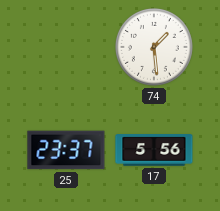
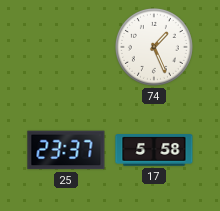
74: 1:29 -> 1:26 (154, 47)
17: 5:56 -> 5:58 (154, 150)
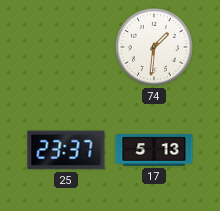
74: 1:26 -> 1:31 (154, 47)
17: 5:58 -> 5:13 (154, 150)
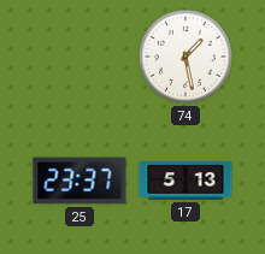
74: 1:31 -> 1:28 (185, 57)
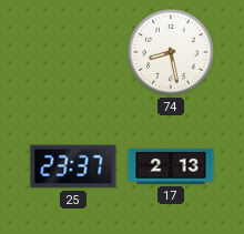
74: 1:28 -> 8:28 (171, 52)
17: 5:13 -> 2:13 (171, 166)
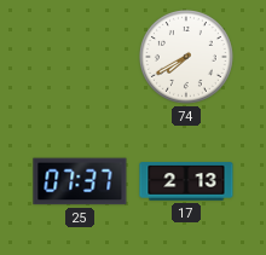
74: 8:28 -> 7:40 (186, 57)
25: 23:37 -> 07:37 (80, 181)
